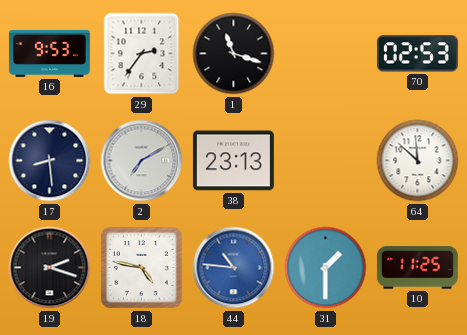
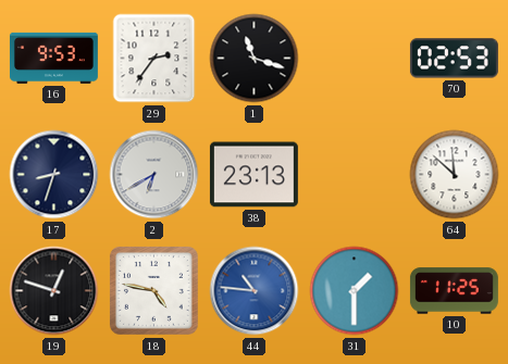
17: 8:29 -> 8:33 (54, 175)
2: 7:10 -> 6:40 (154, 175)
19: 2:18 -> 12:48 (54, 291)
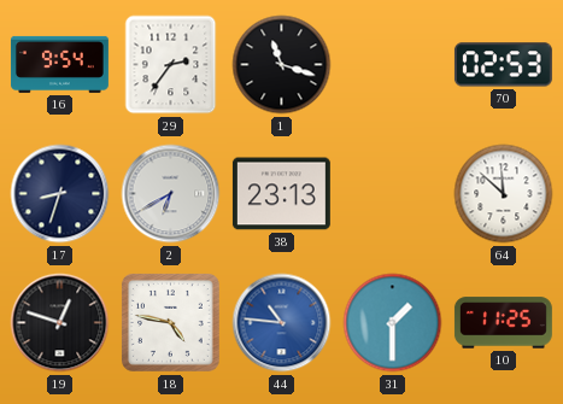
16: 9:53 -> 9:54 (59, 64)
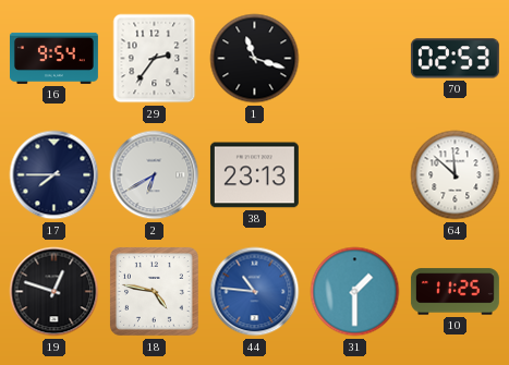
17: 8:33 -> 7:45 (54, 175)
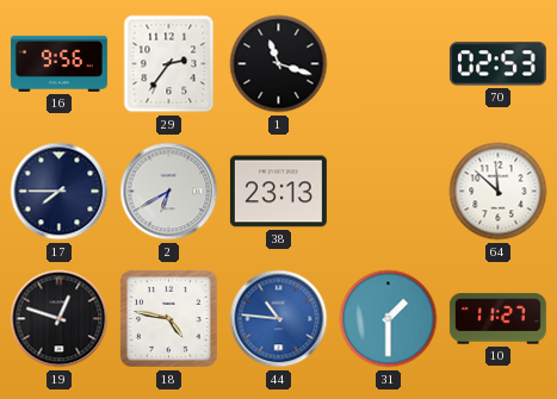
16: 9:54 -> 9:56 (58, 63)
10: 11:25 -> 11:27 (497, 319)
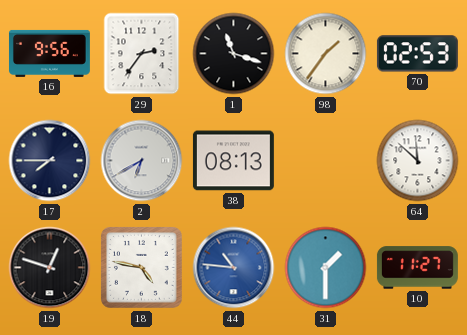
98: none -> 1:36 (326, 54)
38: 23:13 -> 08:13 (233, 161)
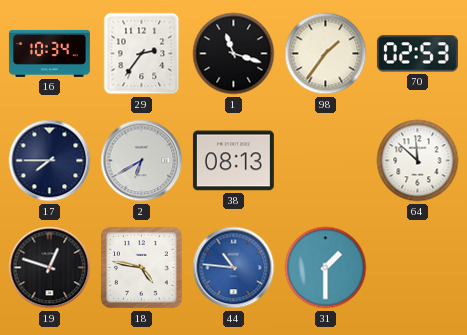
16: 9:56 -> 10:34 (49, 53)
10: 11:27 -> none (417, 268)
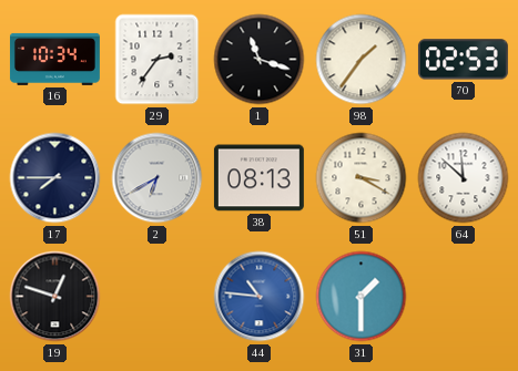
51: none -> 3:20 (362, 178)
18: 4:47 -> none (142, 268)
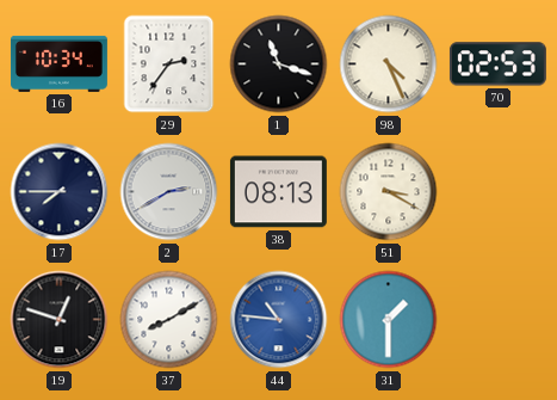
98: 1:36 -> 4:26 (389, 64)
2: 6:40 -> 2:40 (169, 192)
64: 11:52 -> none (464, 178)
37: none -> 8:10 (169, 320)
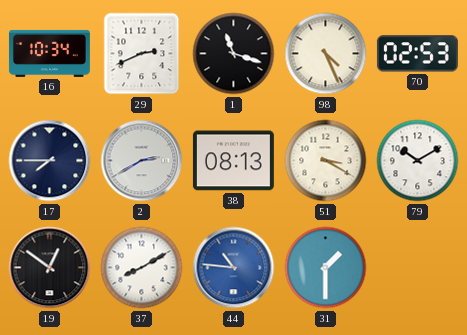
29: 2:36 -> 2:41 (142, 54)
79: none -> 10:10 (418, 161)
19: 12:48 -> 12:51 (50, 268)
